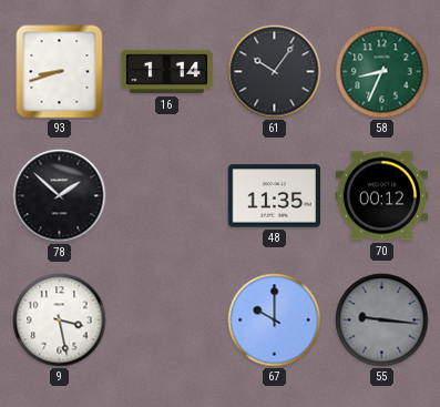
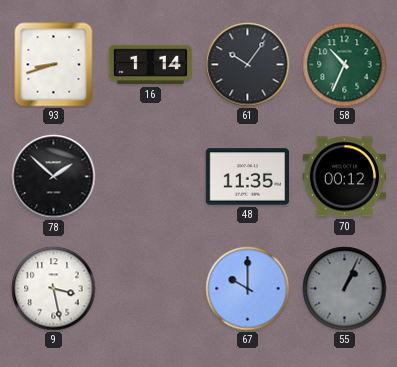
58: 8:34 -> 10:34 (345, 65)
55: 9:16 -> 1:04 (345, 289)
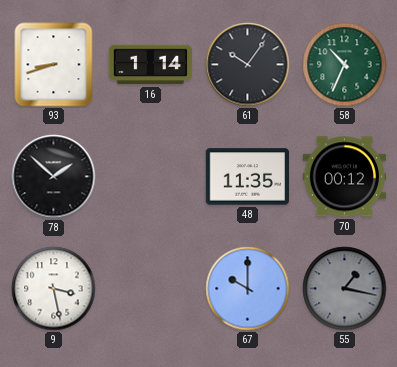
55: 1:04 -> 1:17 (345, 289)
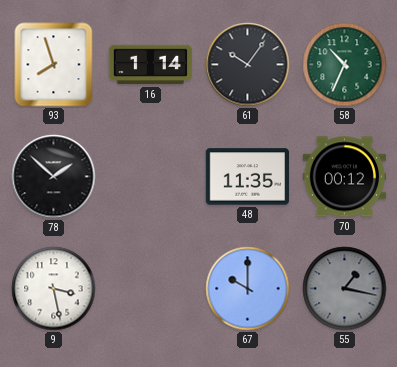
93: 8:42 -> 7:57 (54, 65)
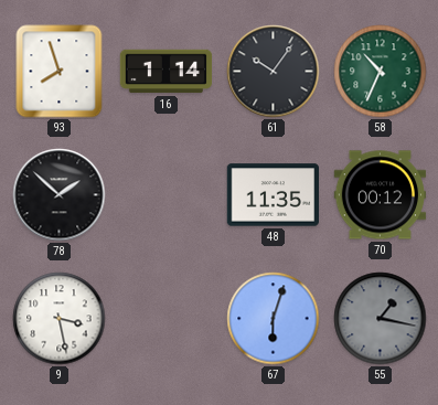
67: 10:00 -> 6:03 (274, 319)
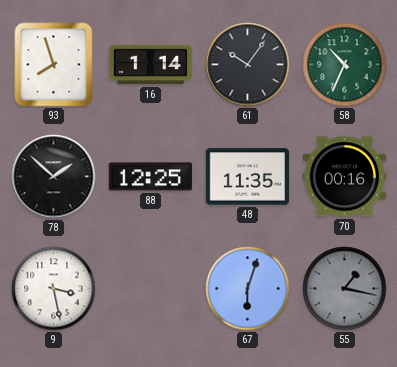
88: none -> 12:25 (150, 177)
70: 00:12 -> 00:16 (345, 177)
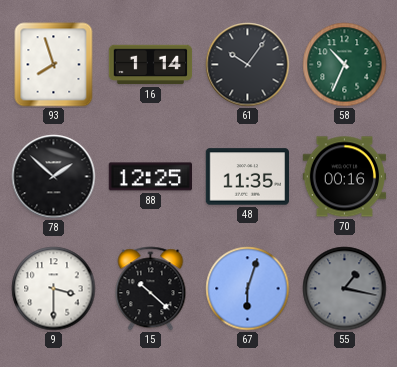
9: 3:28 -> 3:30 (54, 289)
15: none -> 10:22 (151, 289)
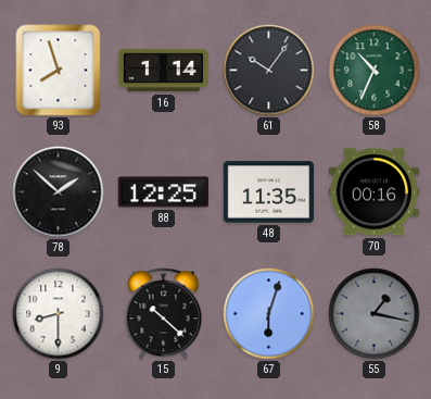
9: 3:30 -> 8:30 (59, 314)
